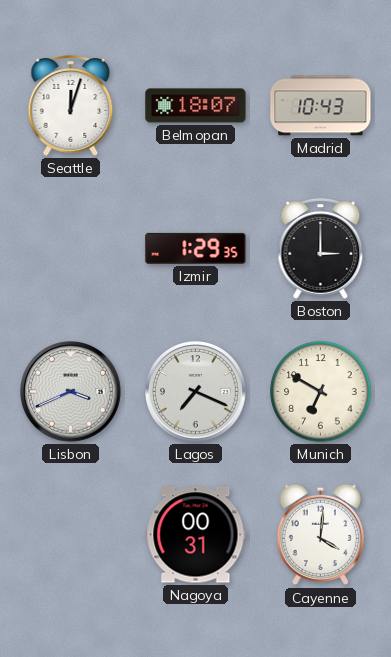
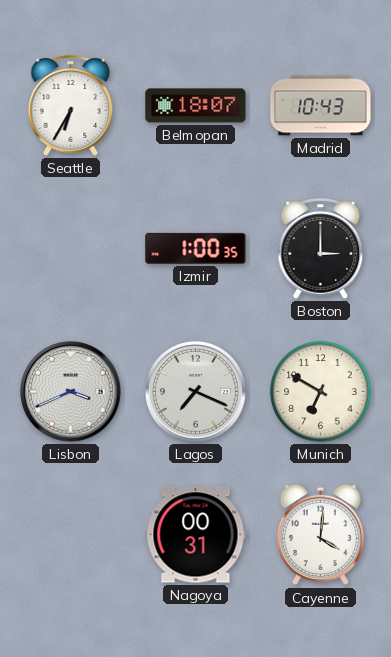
Seattle: 12:03 -> 6:35 (71, 106)
Izmir: 1:29 -> 1:00 (196, 248)
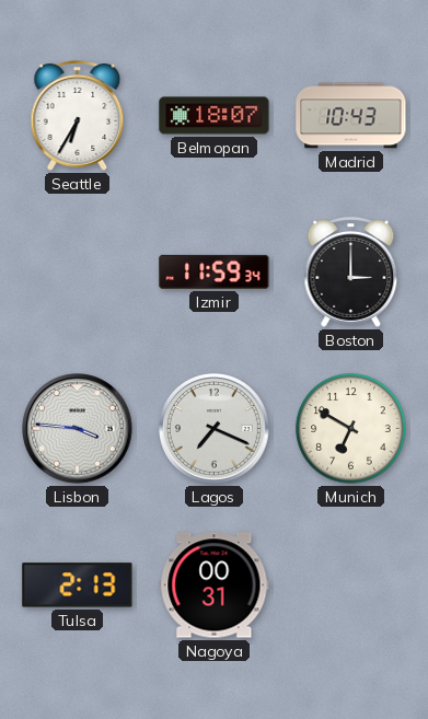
Izmir: 1:00 -> 11:59 (215, 271)
Lisbon: 3:41 -> 3:46 (78, 429)
Tulsa: none -> 2:13 (78, 585)
Cayenne: 4:01 -> none (320, 535)
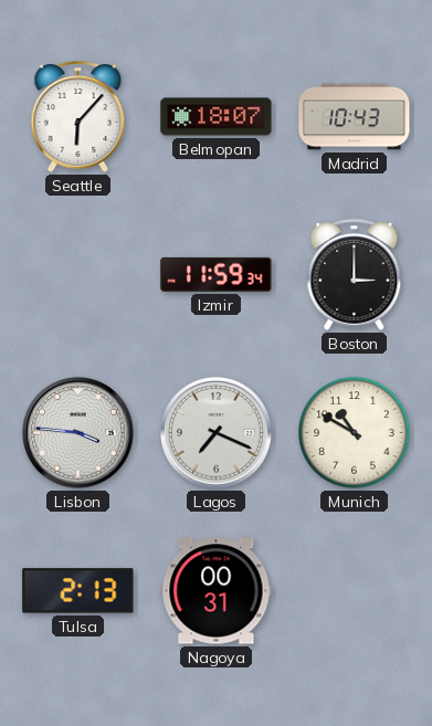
Seattle: 6:35 -> 6:07 (78, 117)
Munich: 6:50 -> 10:50 (355, 433)
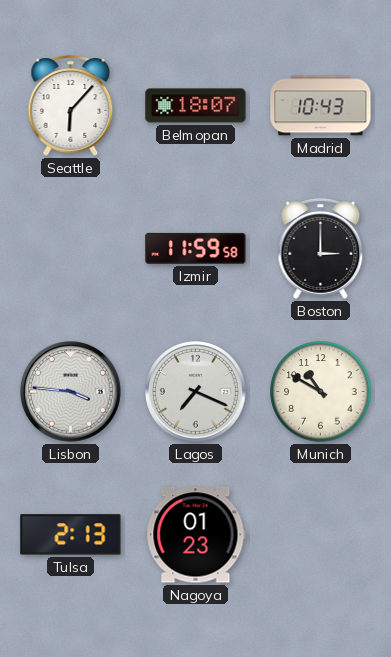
Izmir: 11:59:34 -> 11:59:58 (196, 248)
Nagoya: 00:31 -> 01:23 (196, 535)
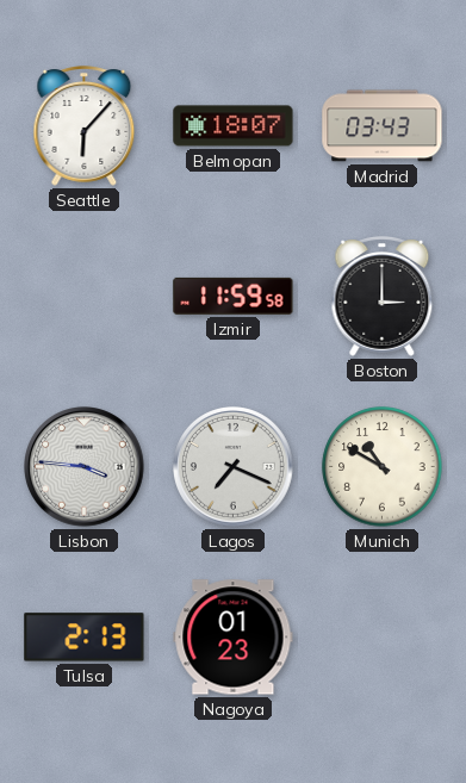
Madrid: 10:43 -> 03:43 (383, 126)
